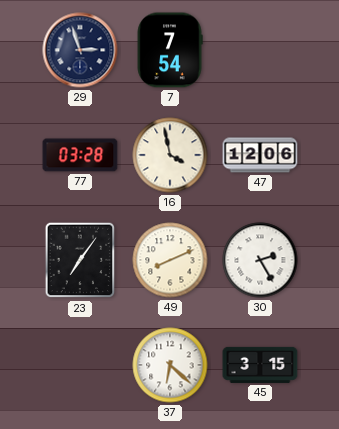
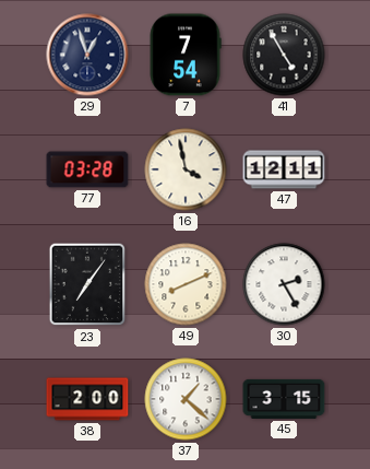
29: 2:57 -> 12:57 (87, 55)
41: none -> 4:55 (284, 55)
47: 12:06 -> 12:11 (284, 169)
38: none -> 2:00 (87, 399)
37: 6:22 -> 1:22 (186, 399)
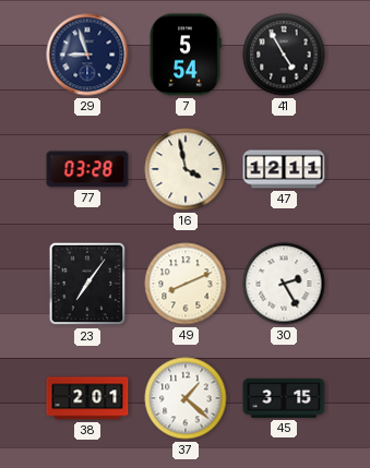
29: 12:57 -> 8:57 (87, 55)
7: 7:54 -> 5:54 (186, 55)
38: 2:00 -> 2:01 (87, 398)
